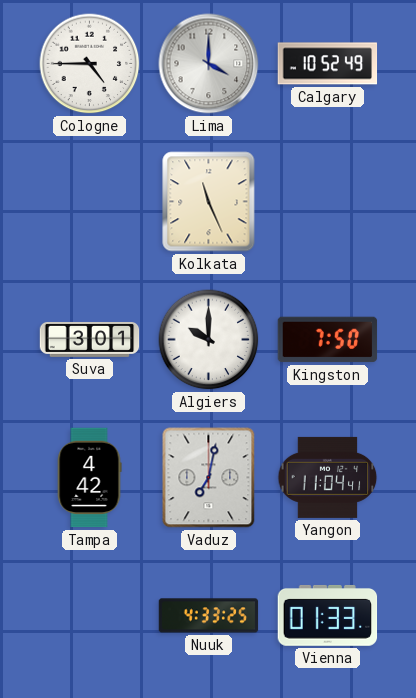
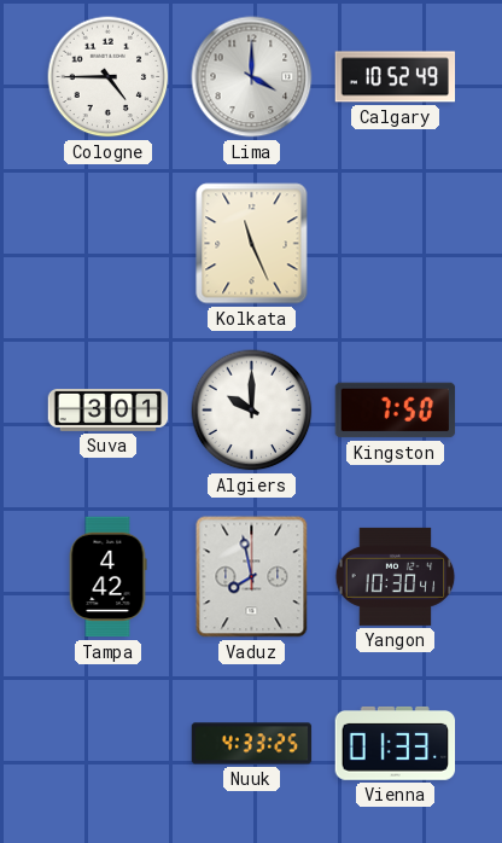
Vaduz: 7:02 -> 7:58 (252, 577)
Yangon: 11:04 -> 10:30 (396, 576)
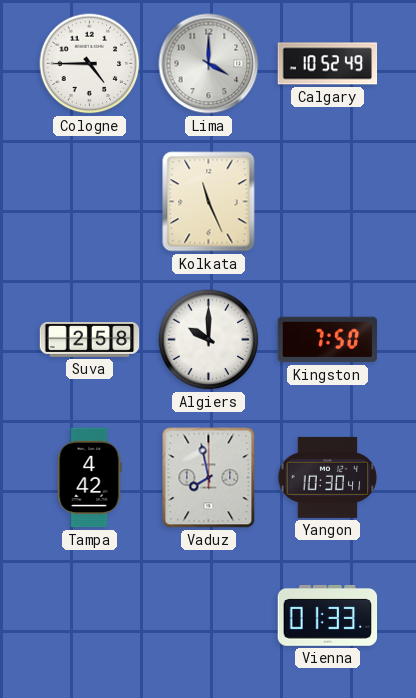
Suva: 3:01 -> 2:58 (90, 339)
Nuuk: 4:33 -> none (252, 744)
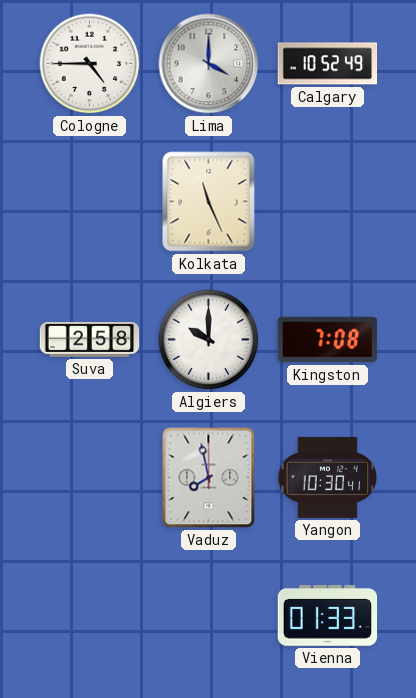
Kingston: 7:50 -> 7:08 (328, 340)
Tampa: 4:42 -> none (89, 478)
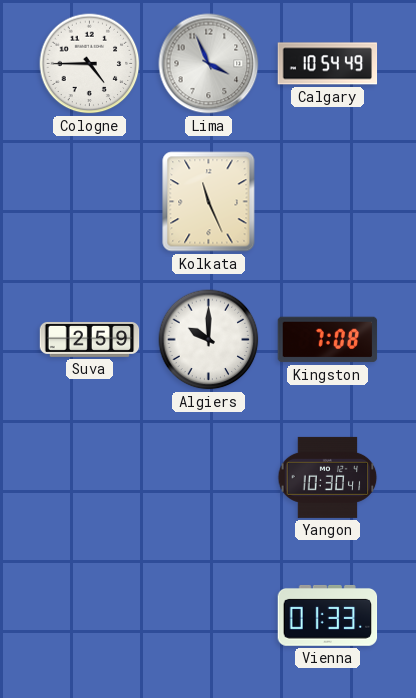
Lima: 4:00 -> 3:56 (209, 64)
Calgary: 10:52 -> 10:54 (328, 64)
Suva: 2:58 -> 2:59 (90, 339)
Vaduz: 7:58 -> none (209, 478)
